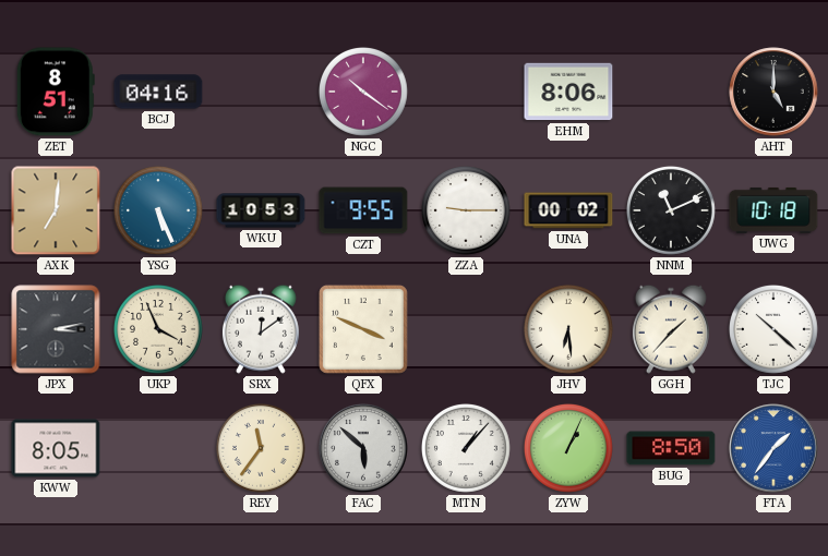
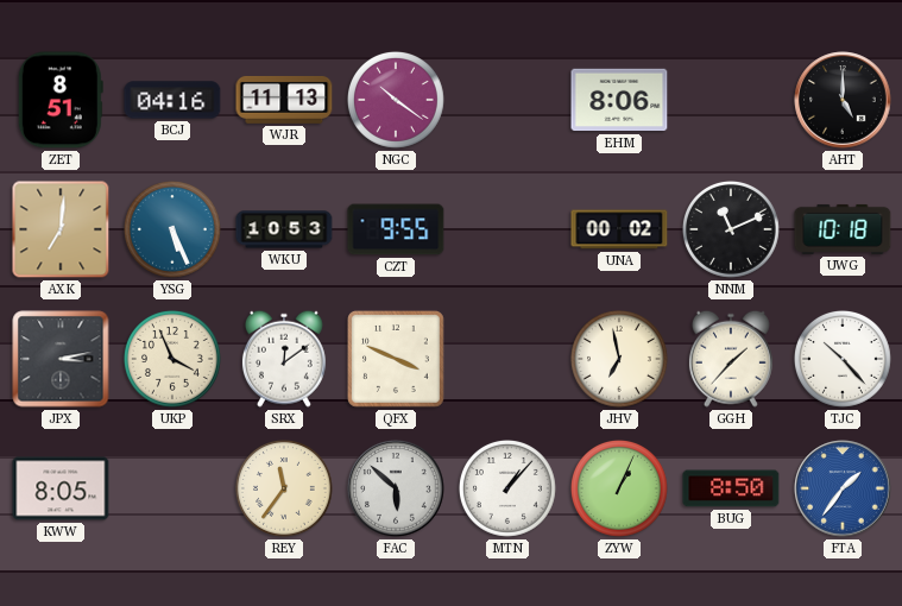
WJR: none -> 11:13 (284, 100)
ZZA: 9:15 -> none (467, 211)
JHV: 6:29 -> 6:58 (620, 360)
TJC: 10:22 -> 10:23 (844, 360)
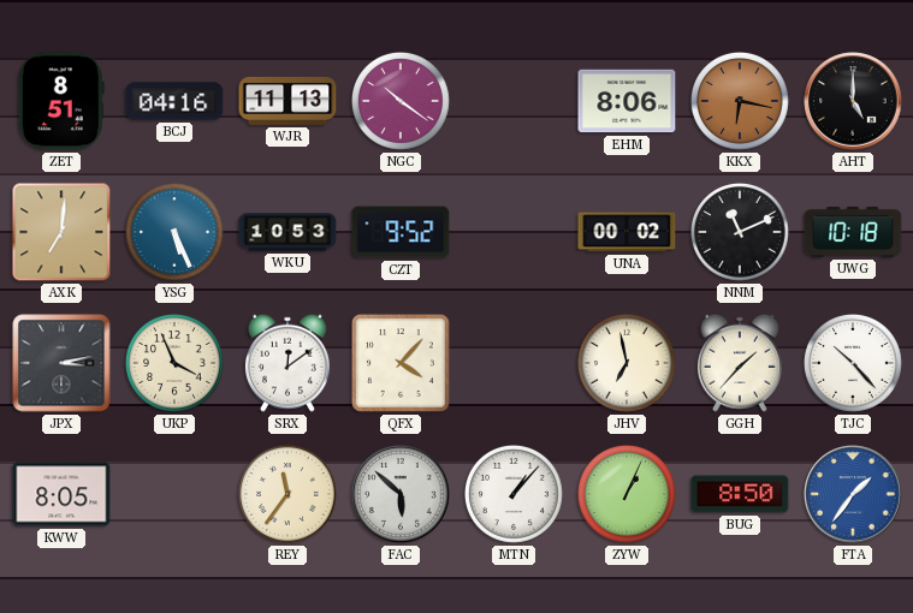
KKX: none -> 6:17 (741, 102)
CZT: 9:55 -> 9:52 (401, 232)
QFX: 3:49 -> 4:07 (401, 363)
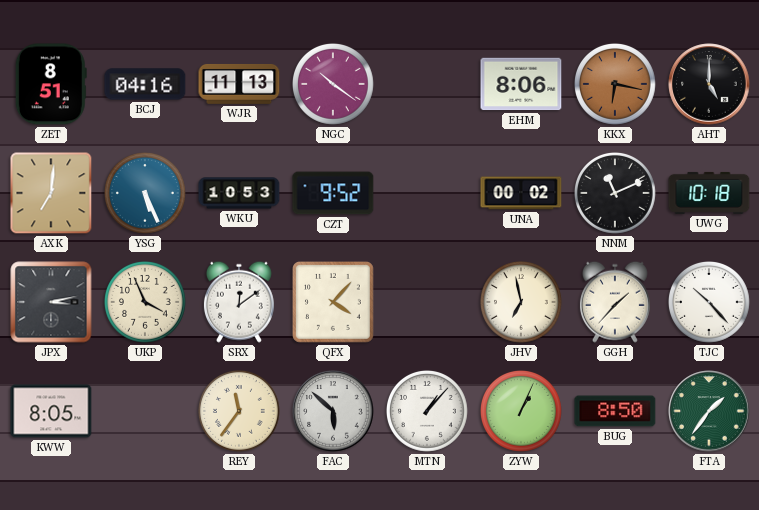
FTA dial: blue -> green (709, 411)
